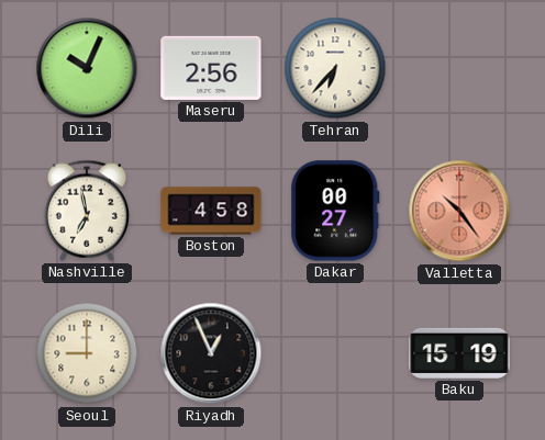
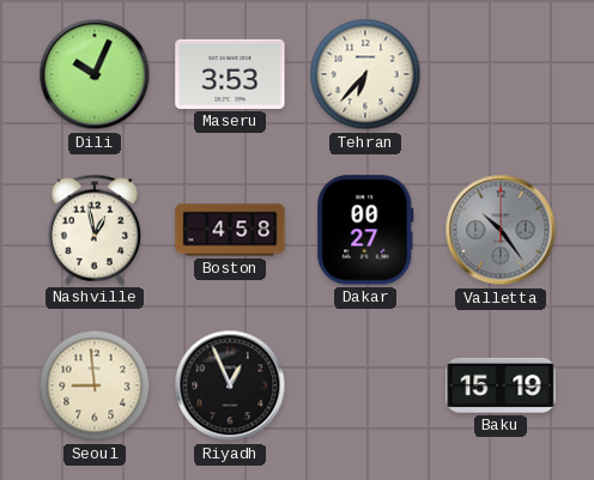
Maseru: 2:56 -> 3:53 (230, 74)
Nashville: 6:58 -> 12:58 (93, 230)
Valletta dial: salmon -> grey (501, 230)
Seoul: 9:00 -> 8:59 (95, 385)
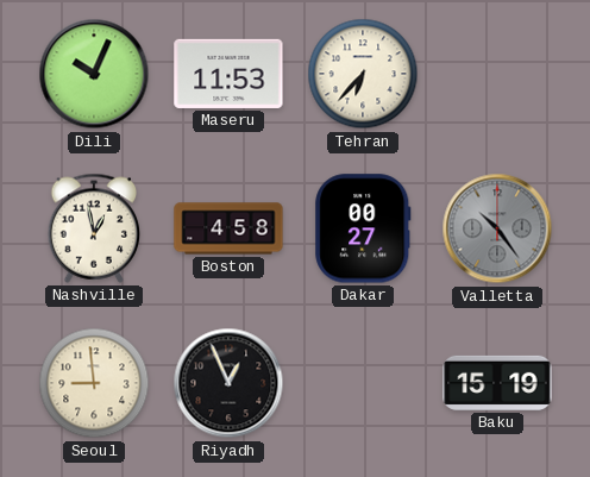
Maseru: 3:53 -> 11:53 (228, 74)
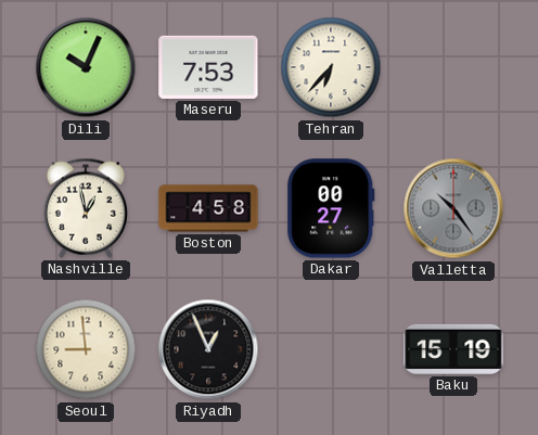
Maseru: 11:53 -> 7:53 (208, 67)
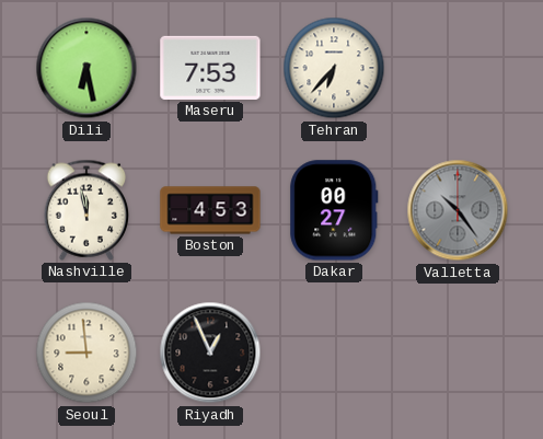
Dili: 10:04 -> 6:28 (86, 68)
Nashville: 12:58 -> 11:58 (85, 210)
Boston: 4:58 -> 4:53 (210, 210)
Baku: 15:19 -> none (453, 349)
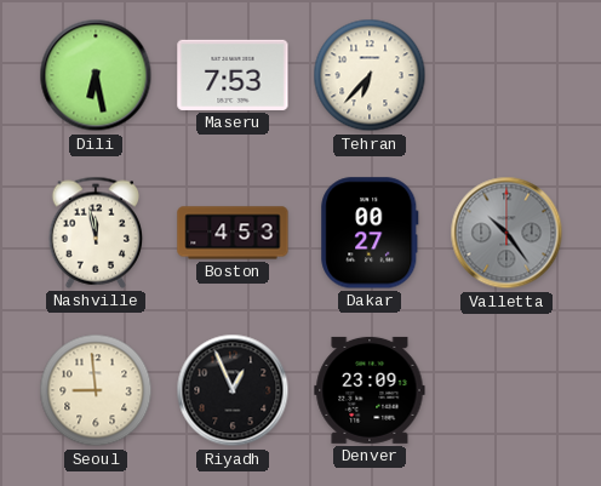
Denver: none -> 23:09 (370, 390)
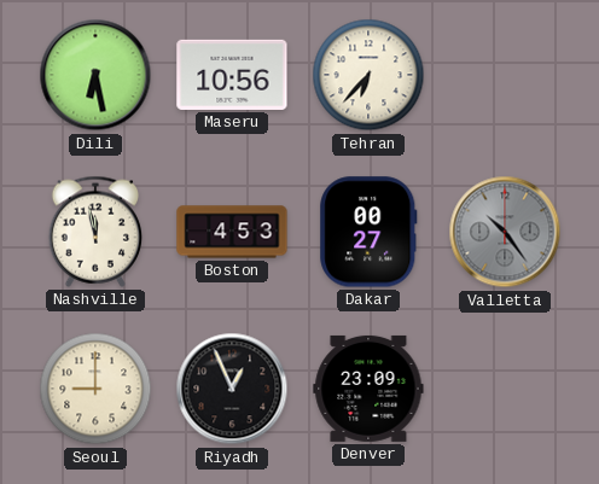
Maseru: 7:53 -> 10:56 (232, 75)
Seoul: 8:59 -> 9:00 (95, 389)
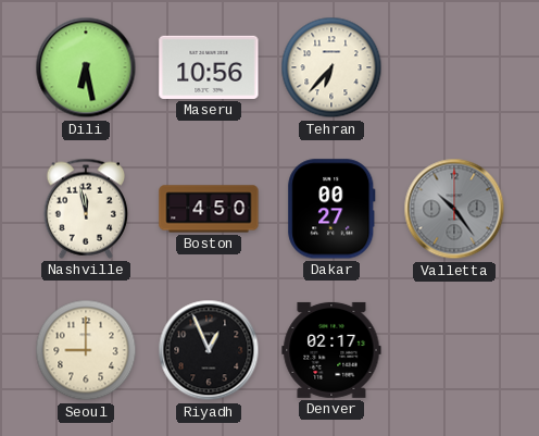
Boston: 4:53 -> 4:50 (209, 209)
Denver: 23:09 -> 02:17 (331, 350)
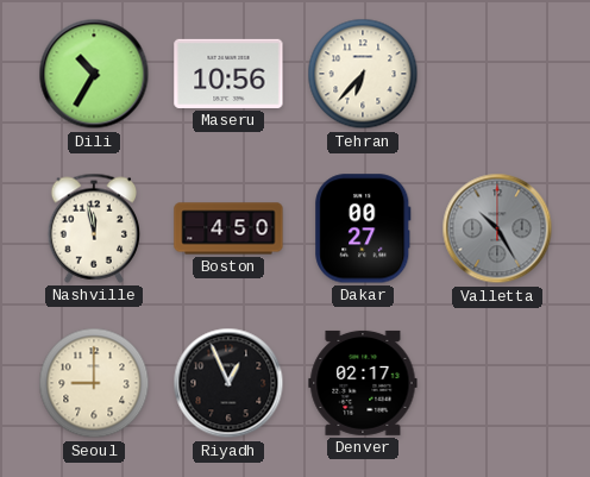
Dili: 6:28 -> 10:35 (94, 74)
Valletta: 10:24 -> 10:25 (497, 228)
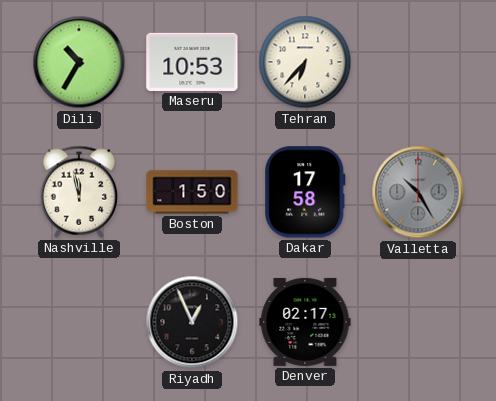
Maseru: 10:56 -> 10:53 (192, 62)
Boston: 4:50 -> 1:50 (192, 192)
Dakar: 00:27 -> 17:58 (305, 192)
Seoul: 9:00 -> none (94, 383)
